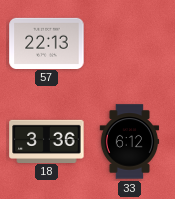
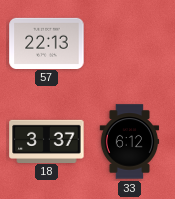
18: 3:36 -> 3:37 (47, 141)
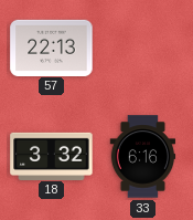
18: 3:37 -> 3:32 (52, 156)
33: 6:12 -> 6:16 (143, 157)
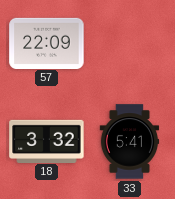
57: 22:13 -> 22:09 (47, 43)
33: 6:16 -> 5:41 (130, 142)
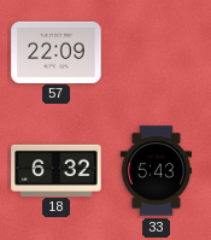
18: 3:32 -> 6:32 (57, 170)
33: 5:41 -> 5:43 (157, 171)
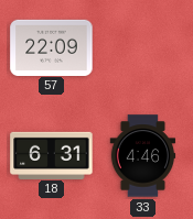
18: 6:32 -> 6:31 (52, 155)
33: 5:43 -> 4:46 (143, 156)
